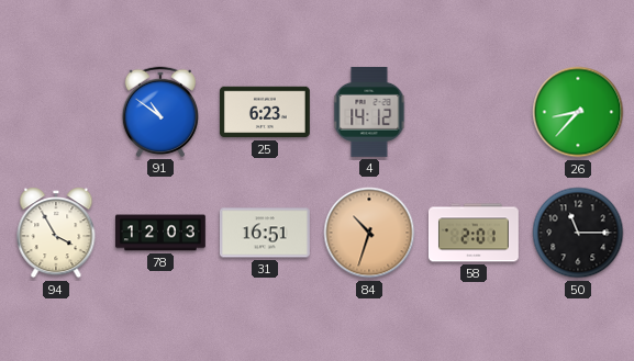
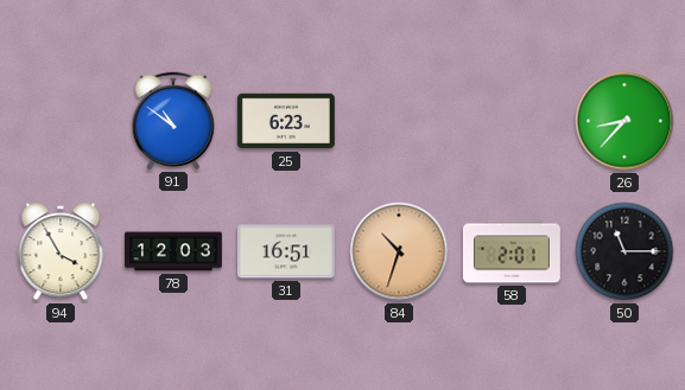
4: 14:12 -> none (369, 112)
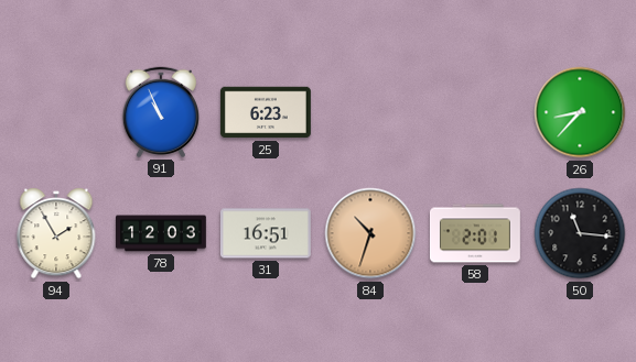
91: 10:51 -> 10:56 (160, 112)
94: 3:55 -> 1:55 (56, 233)
50: 11:15 -> 11:16 (580, 233)
